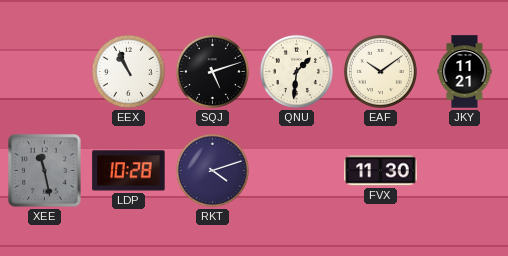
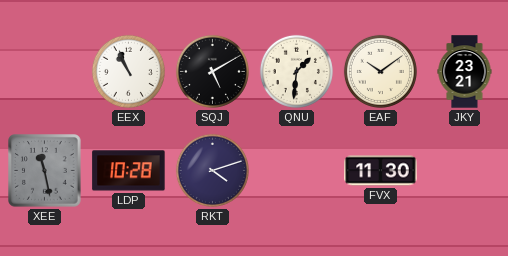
SQJ: 5:12 -> 5:10 (212, 71)
JKY: 11:21 -> 23:21 (465, 72)
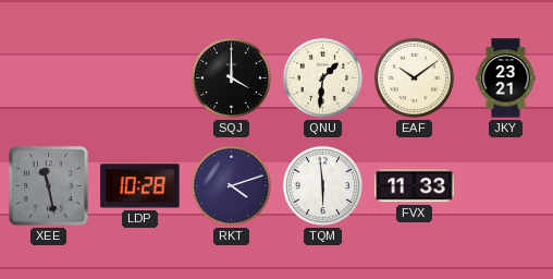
EEX: 10:56 -> none (128, 71)
SQJ: 5:10 -> 4:00 (231, 77)
TQM: none -> 5:59 (322, 185)
FVX: 11:30 -> 11:33 (415, 186)
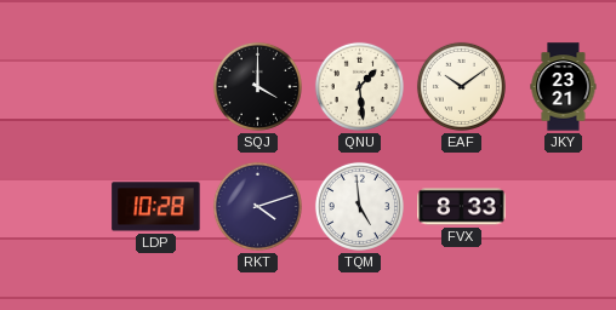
QNU: 1:31 -> 1:29 (359, 86)
XEE: 11:28 -> none (49, 186)
TQM: 5:59 -> 4:59 (359, 206)
FVX: 11:33 -> 8:33 (462, 207)
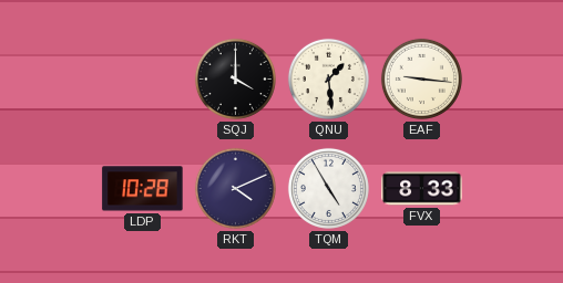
EAF: 10:09 -> 9:16 (421, 78)
JKY: 23:21 -> none (564, 87)
RKT: 4:12 -> 4:11 (235, 188)
TQM: 4:59 -> 4:55 (328, 188)
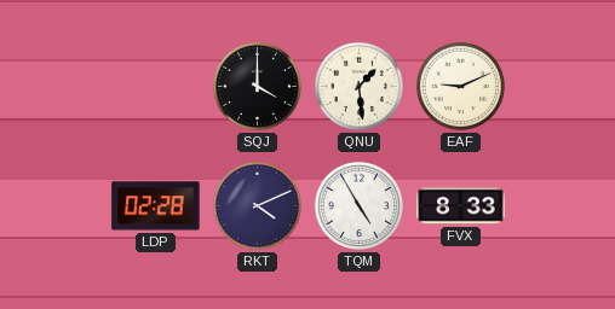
EAF: 9:16 -> 9:11 (460, 86)
LDP: 10:28 -> 02:28 (156, 206)
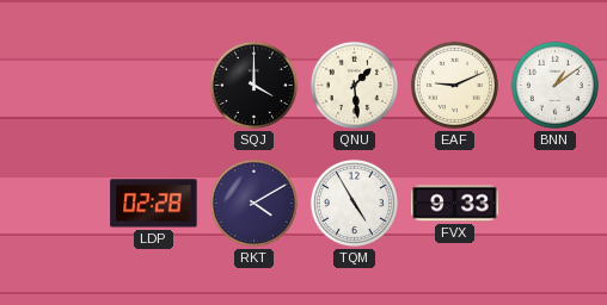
BNN: none -> 1:09 (554, 85)
RKT: 4:11 -> 4:10 (253, 203)
FVX: 8:33 -> 9:33 (455, 204)
